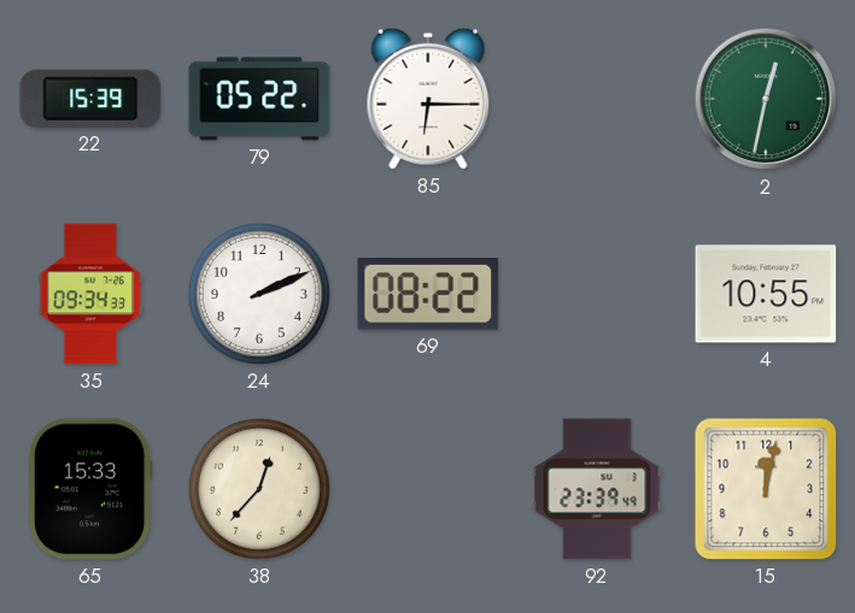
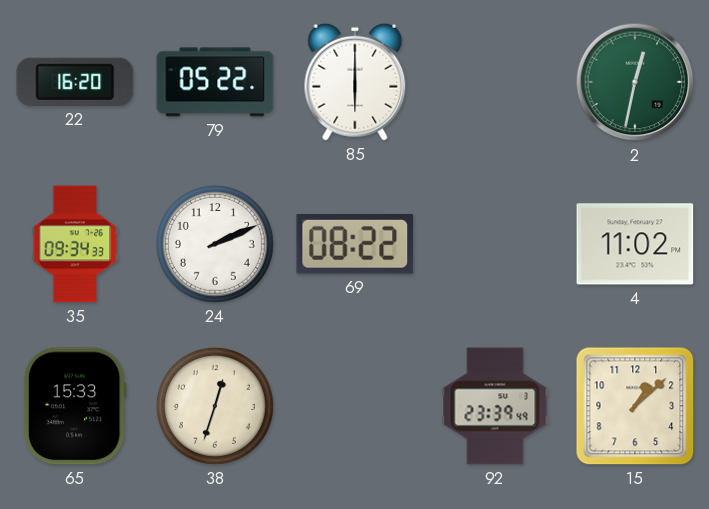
22: 15:39 -> 16:20 (75, 82)
85: 6:15 -> 6:00 (355, 82)
4: 10:55 -> 11:02 (635, 244)
38: 12:37 -> 12:33 (215, 406)
15: 12:02 -> 1:08 (635, 406)
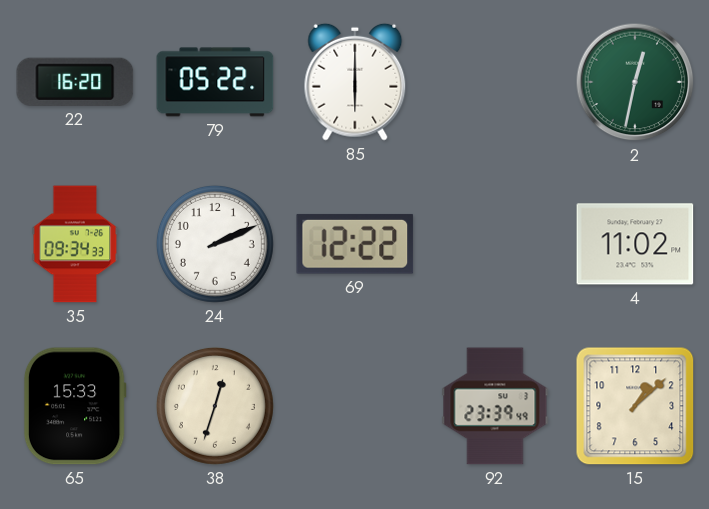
69: 08:22 -> 12:22 (355, 244)
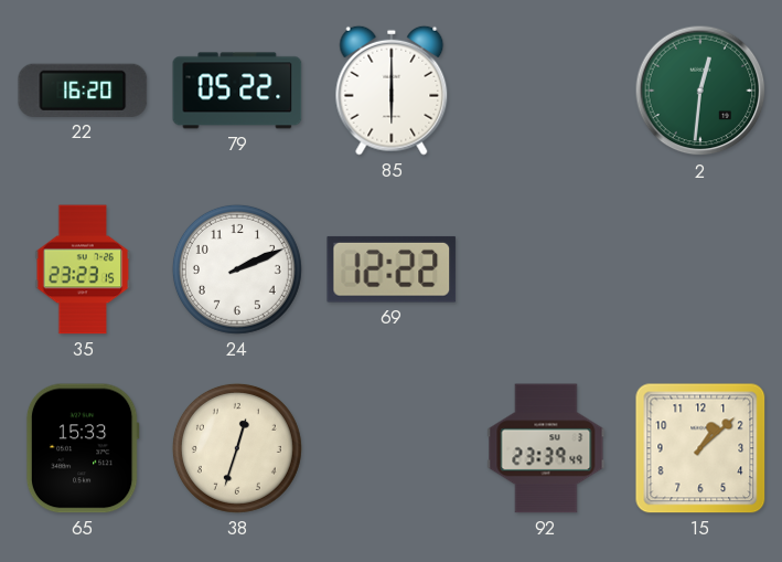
2: 12:32 -> 12:31 (700, 91)
35: 09:34 -> 23:23 (83, 269)
4: 11:02 -> none (635, 244)
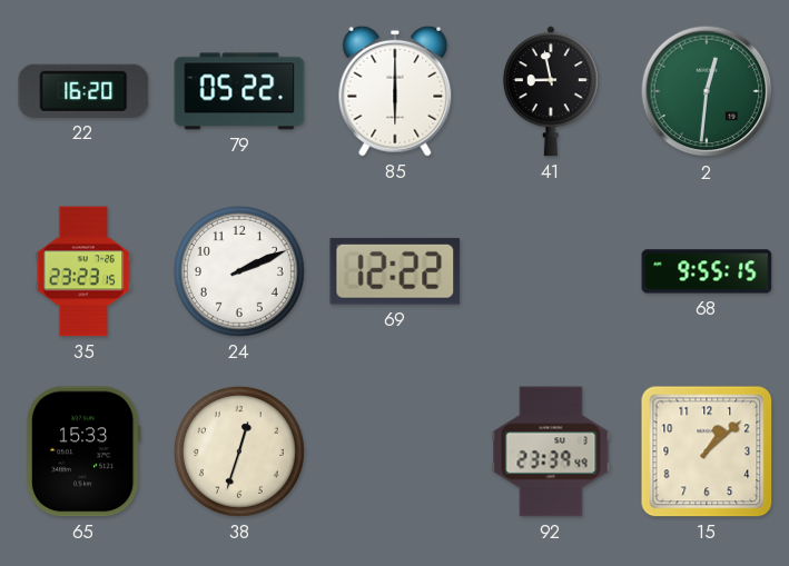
41: none -> 8:58 (551, 91)
68: none -> 9:55 (707, 271)
